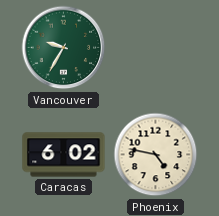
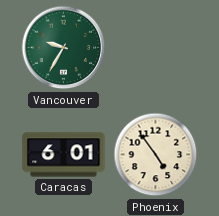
Caracas: 6:02 -> 6:01 (64, 155)
Phoenix: 4:47 -> 4:54 (156, 155)
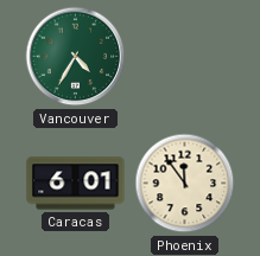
Vancouver: 9:35 -> 4:35 (76, 57)
Phoenix: 4:54 -> 11:54 (185, 184)
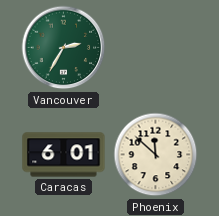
Vancouver: 4:35 -> 2:35 (64, 48)
Phoenix: 11:54 -> 11:52 (156, 155)
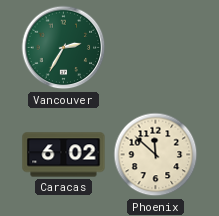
Caracas: 6:01 -> 6:02 (64, 155)
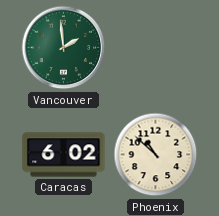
Vancouver: 2:35 -> 1:59 (64, 48)
Phoenix: 11:52 -> 10:52 (156, 155)
